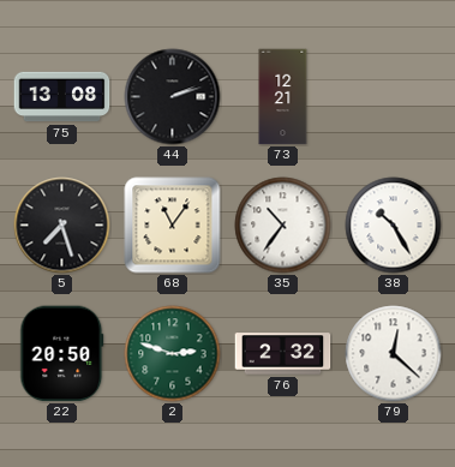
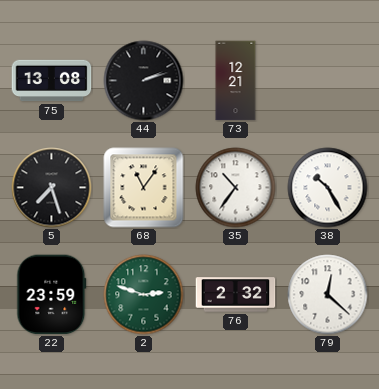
22: 20:50 -> 23:59 (52, 295)
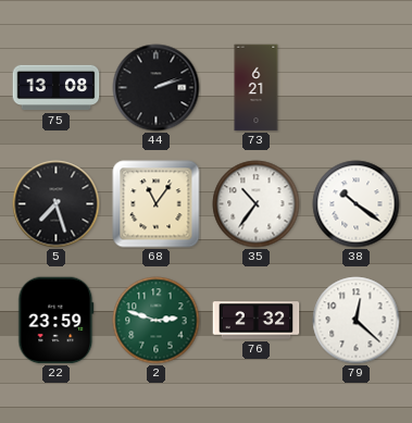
73: 12:21 -> 6:21 (257, 88)
38: 10:25 -> 10:21 (357, 204)
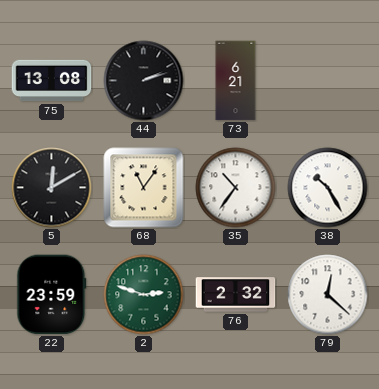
5: 7:27 -> 12:10 (52, 188)
38: 10:21 -> 10:25 (328, 188)
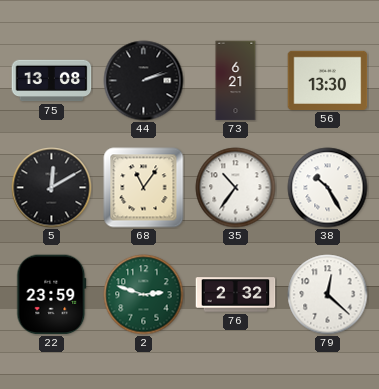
56: none -> 13:30 (328, 80)
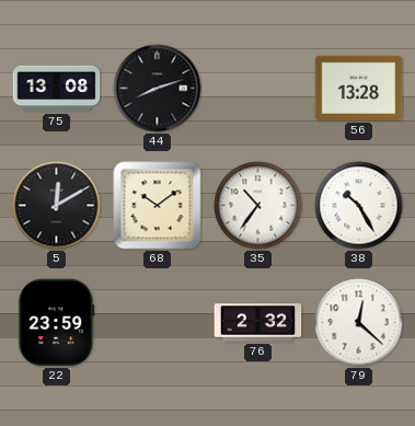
44: 2:12 -> 8:12 (158, 89)
73: 6:21 -> none (236, 81)
56: 13:30 -> 13:28 (359, 88)
68: 11:06 -> 10:09 (158, 206)
2: 2:48 -> none (144, 295)
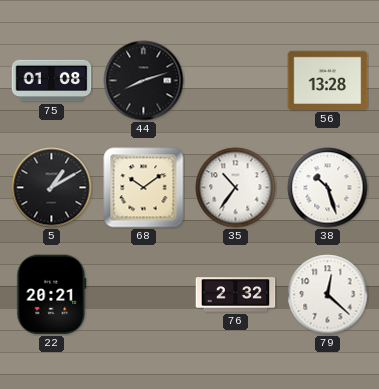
75: 13:08 -> 01:08 (52, 81)
5: 12:10 -> 1:10 (52, 188)
38: 10:25 -> 10:27 (328, 188)
22: 23:59 -> 20:21 (52, 295)
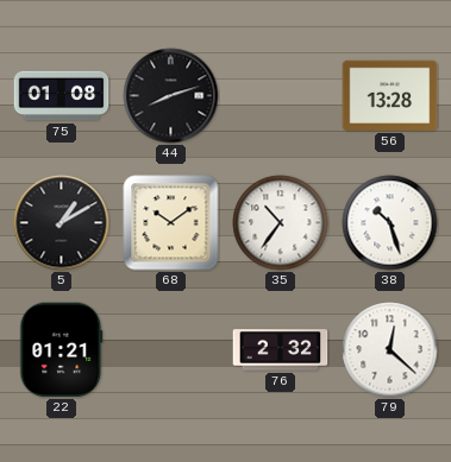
22: 20:21 -> 01:21 (62, 350)
